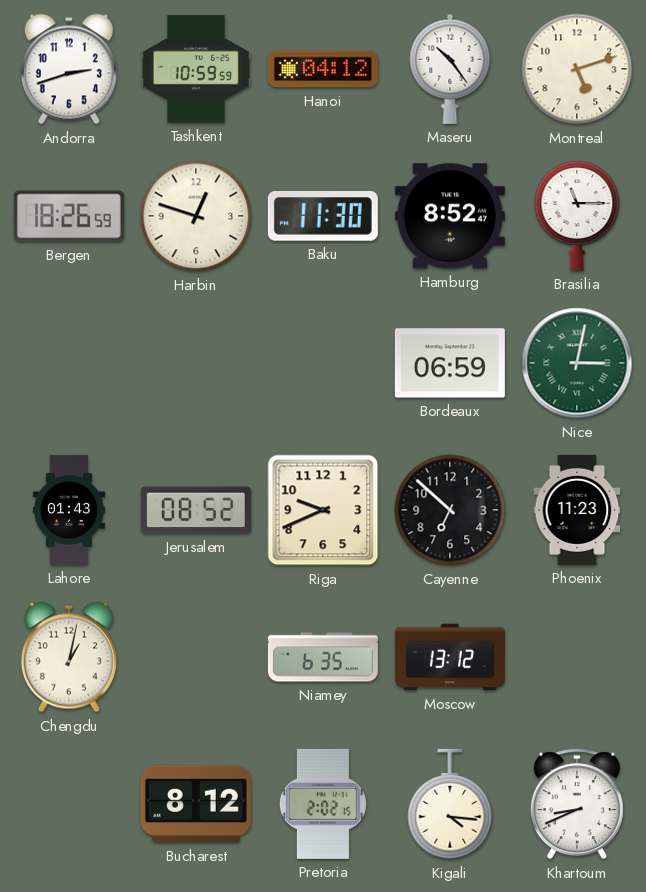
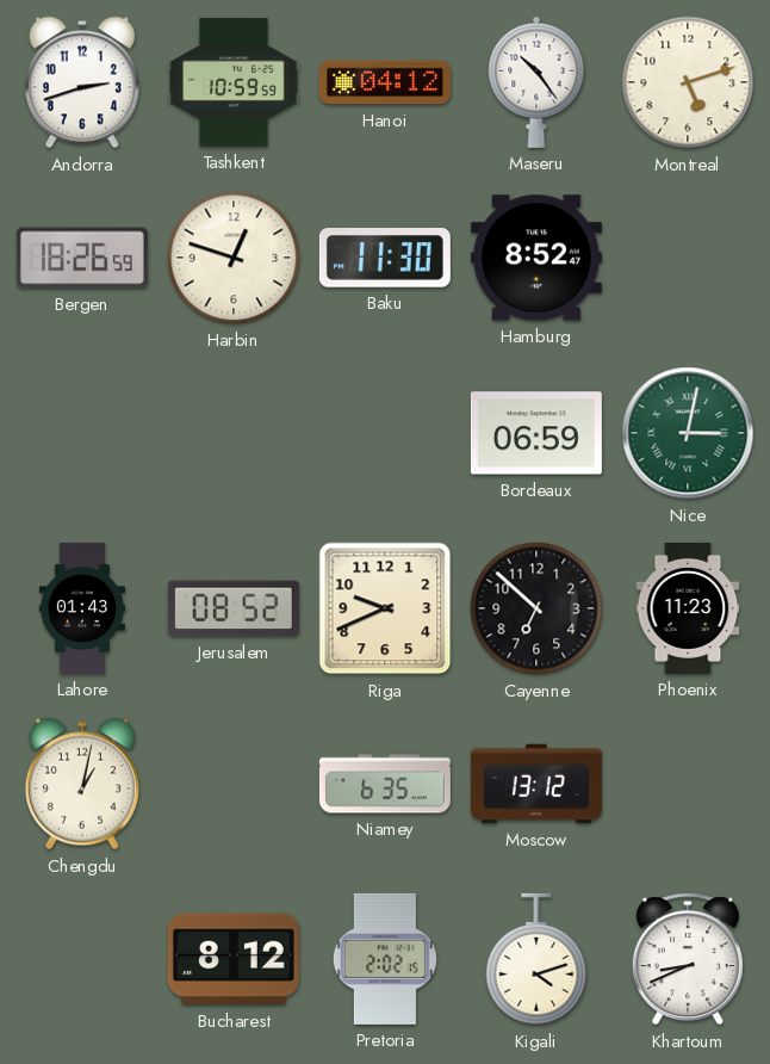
Brasilia: 11:15 -> none (577, 216)
Kigali: 4:16 -> 4:12 (536, 959)
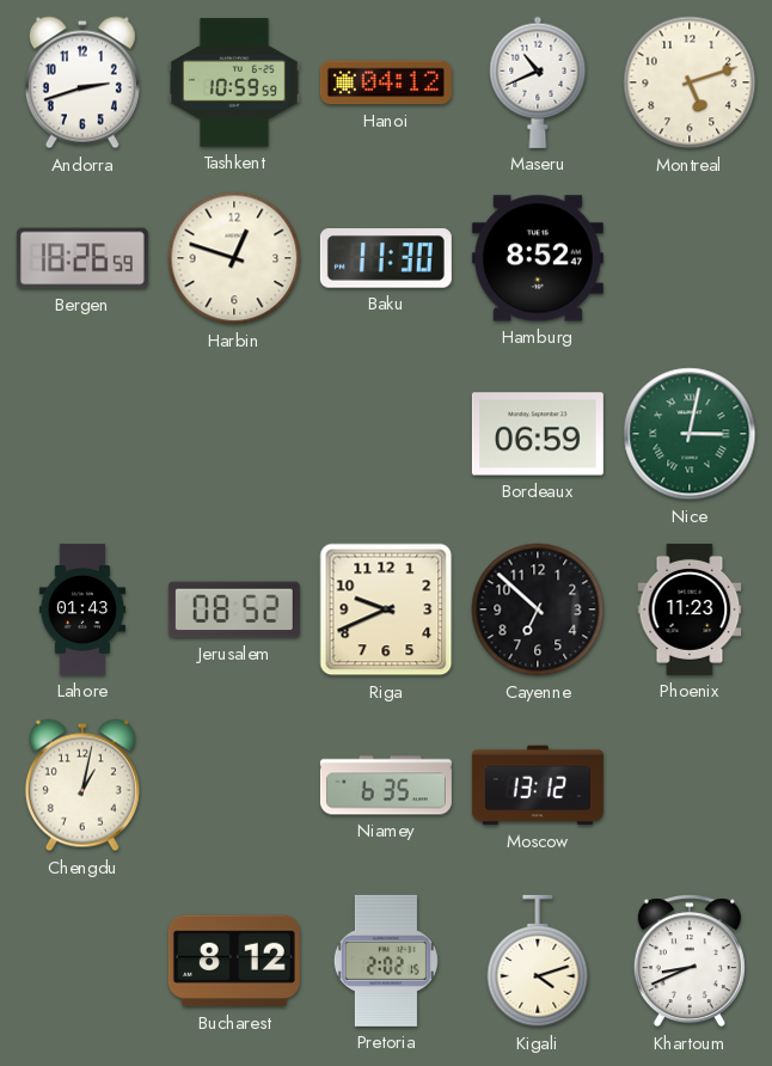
Maseru: 10:24 -> 10:41 (538, 82)
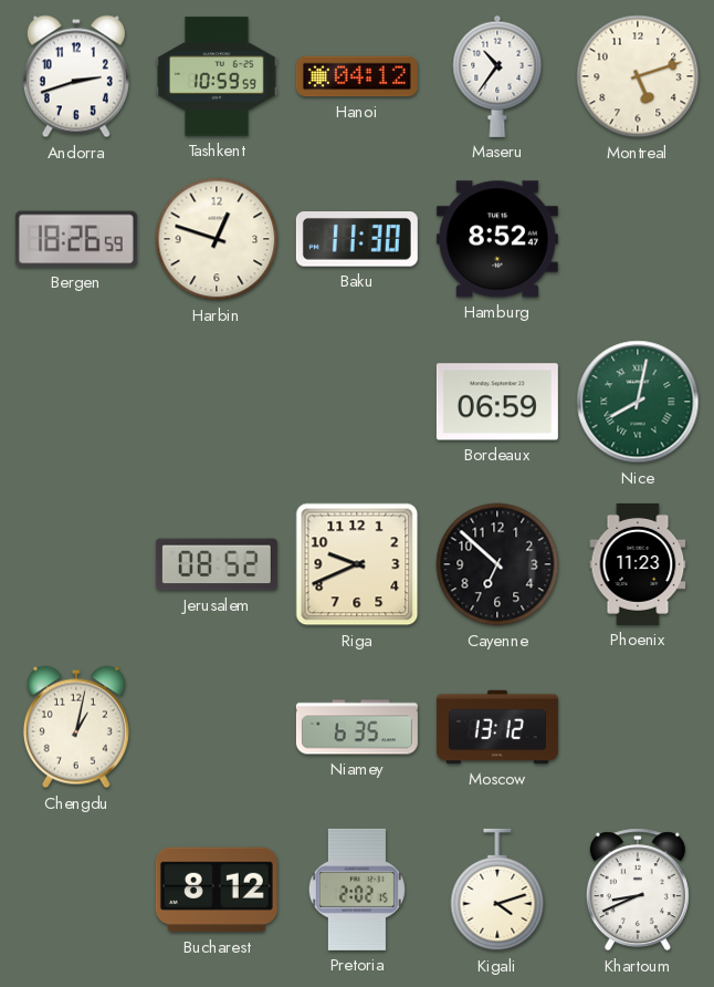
Maseru: 10:41 -> 10:36 (497, 76)
Nice: 3:02 -> 8:02 (638, 402)
Lahore: 01:43 -> none (82, 609)
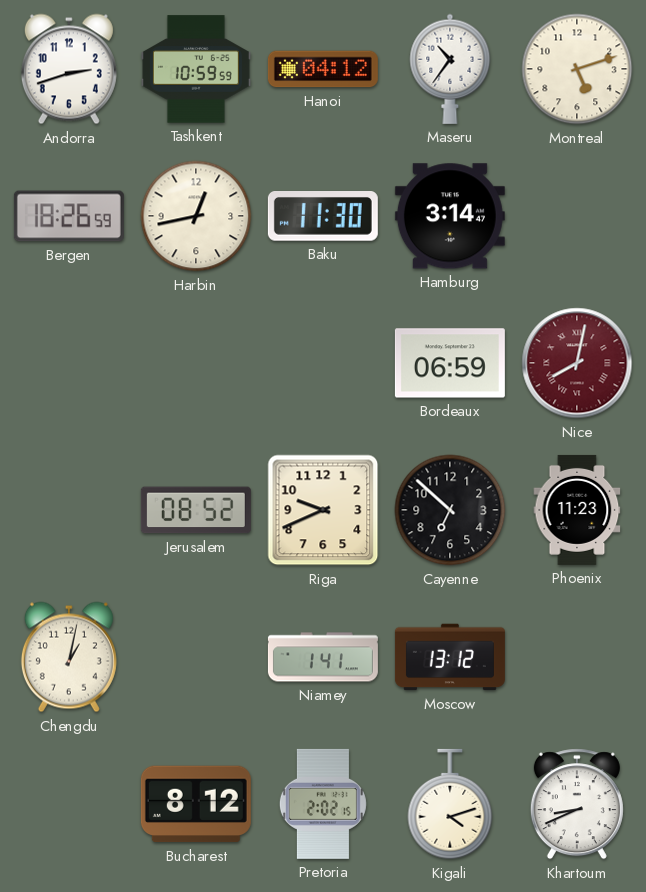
Harbin: 12:48 -> 12:43 (196, 216)
Hamburg: 8:52 -> 3:14 (450, 216)
Nice dial: green -> burgundy (577, 363)
Niamey: 6:35 -> 1:41 (323, 657)
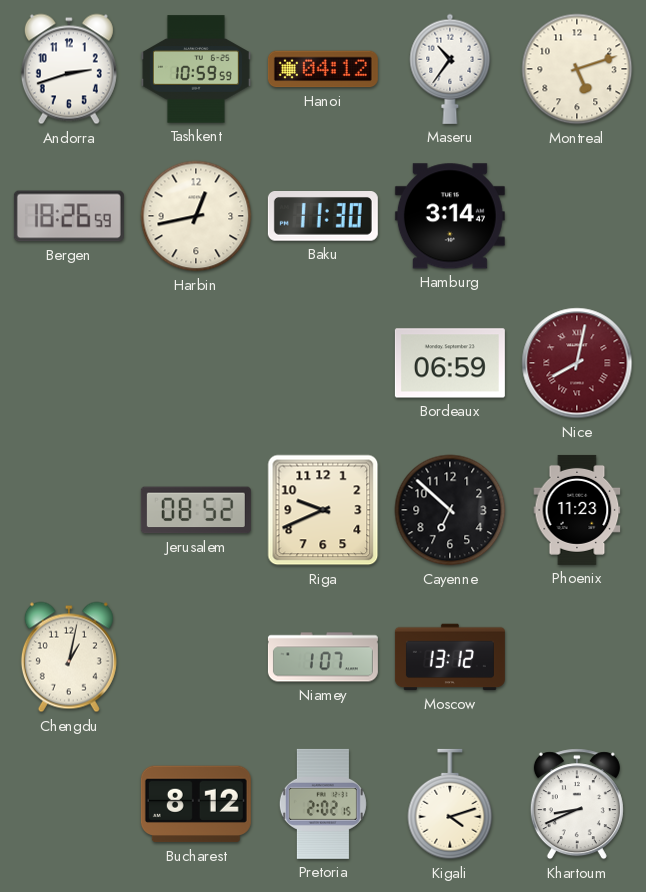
Niamey: 1:41 -> 1:07 (323, 657)
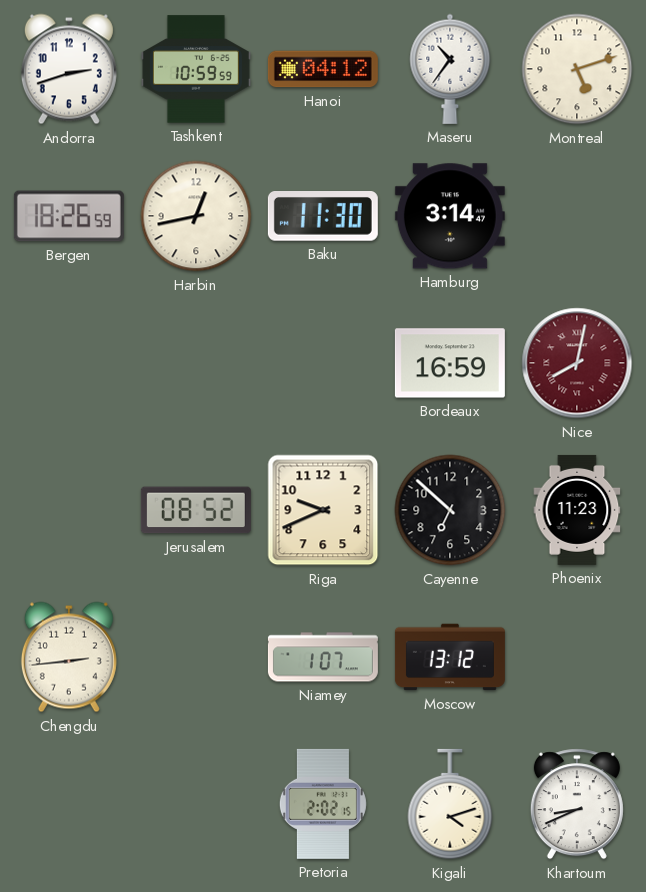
Bordeaux: 06:59 -> 16:59 (450, 363)
Chengdu: 1:02 -> 2:44 (69, 657)
Bucharest: 8:12 -> none (196, 804)
